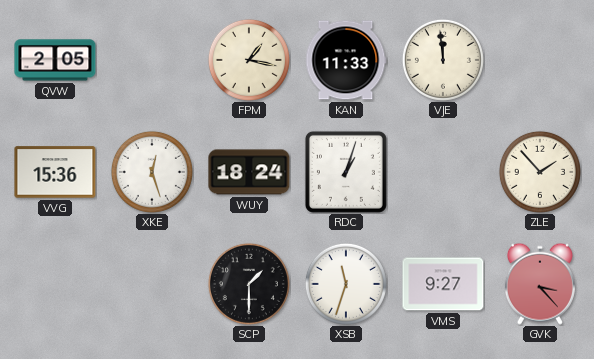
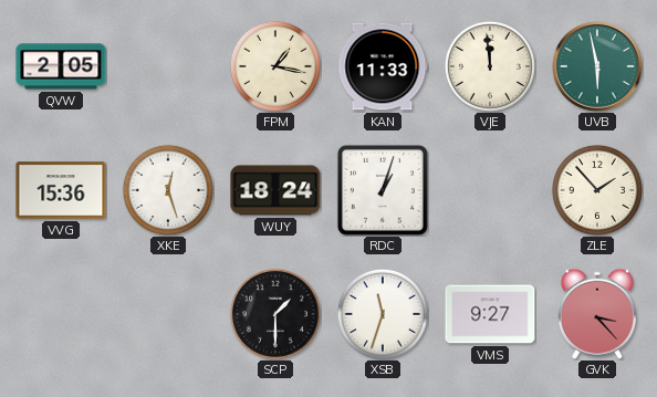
UVB: none -> 5:58 (598, 67)
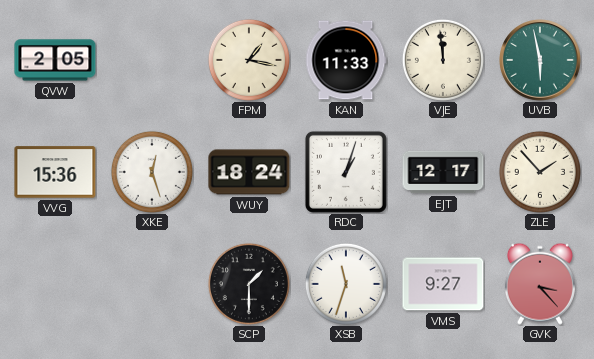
EJT: none -> 12:17 (443, 172)
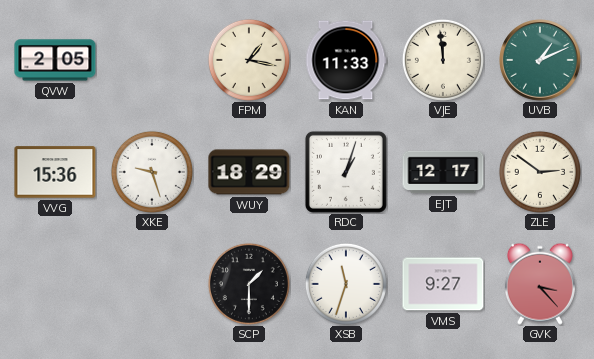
UVB: 5:58 -> 1:11 (541, 61)
XKE: 12:27 -> 9:27 (152, 172)
WUY: 18:24 -> 18:29 (249, 172)
ZLE: 1:53 -> 2:51 (540, 172)
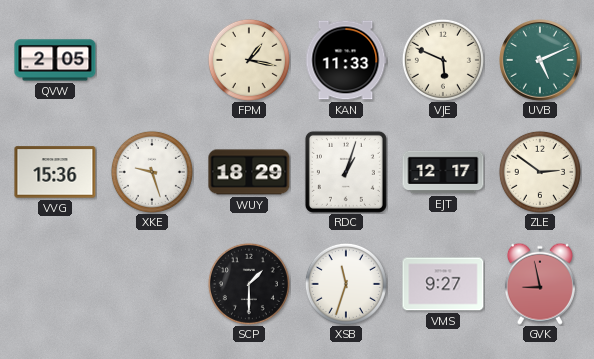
VJE: 11:59 -> 5:49 (443, 60)
UVB: 1:11 -> 5:11 (541, 61)
GVK: 3:23 -> 8:58 (540, 284)
